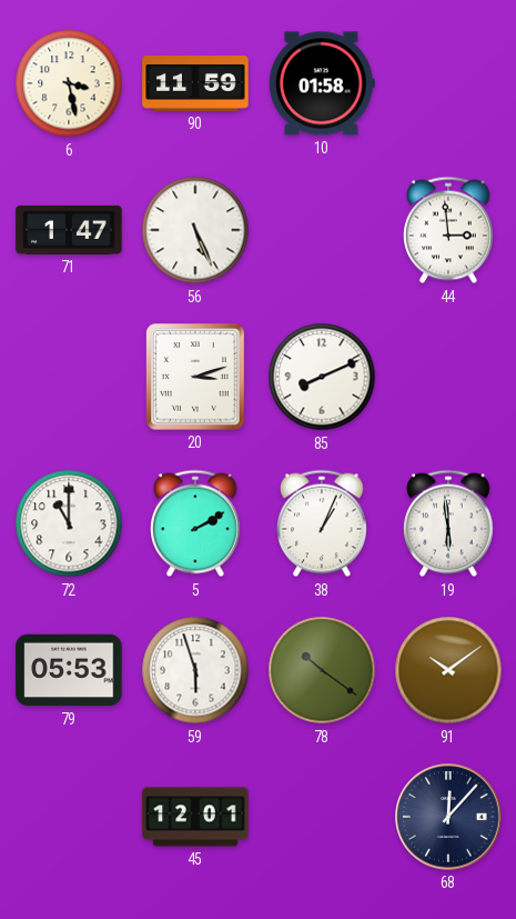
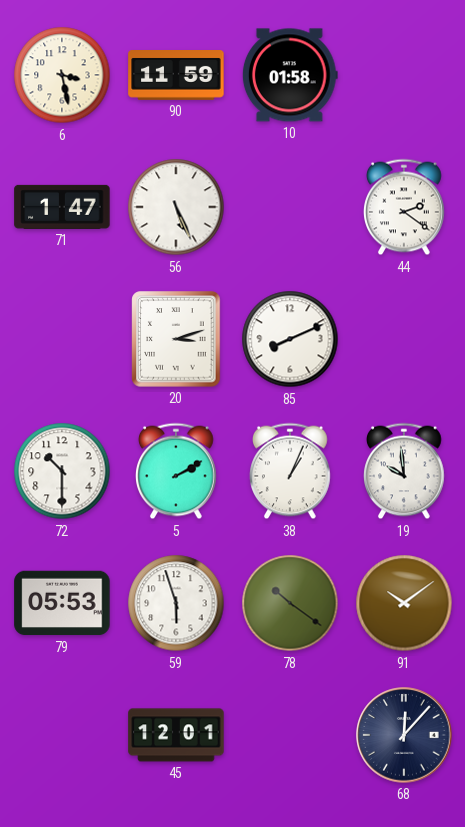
44: 2:59 -> 2:21 (405, 207)
72: 11:00 -> 10:30 (62, 471)
19: 5:59 -> 9:59 (405, 471)
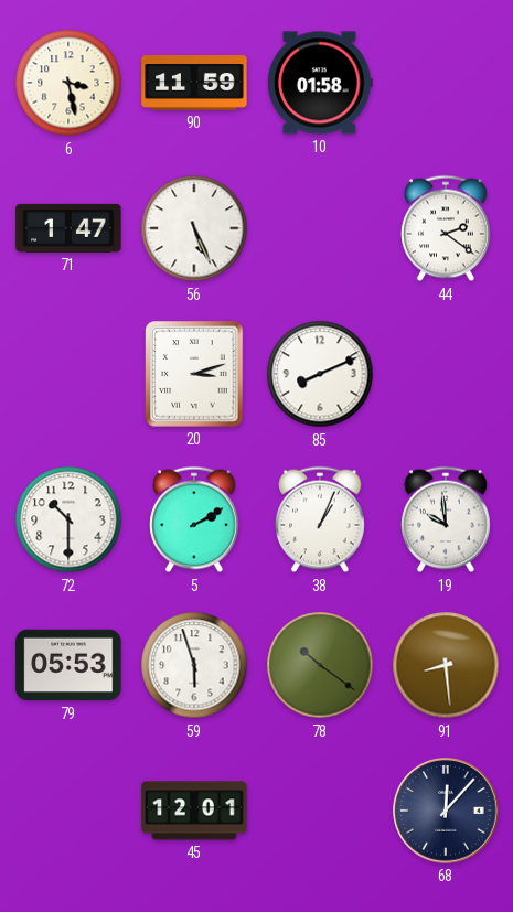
91: 10:09 -> 8:29 (446, 665)
